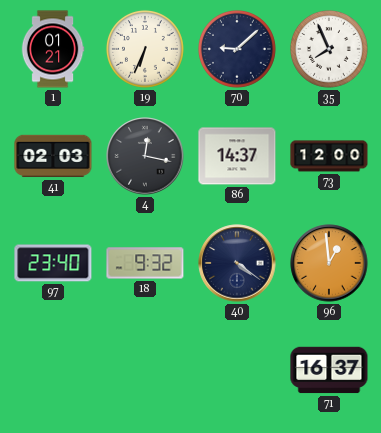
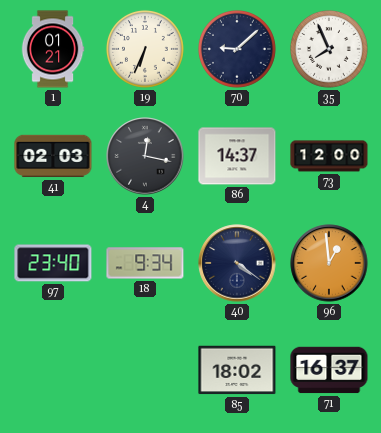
18: 9:32 -> 9:34 (145, 263)
85: none -> 18:02 (237, 370)
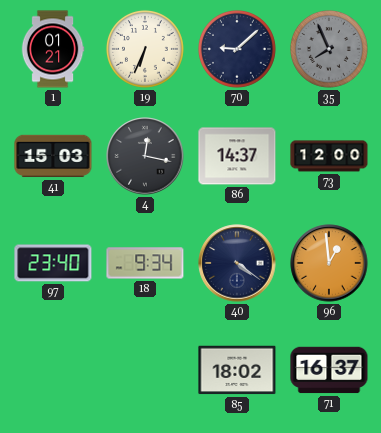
35 dial: white -> grey (329, 49)
41: 02:03 -> 15:03 (53, 156)
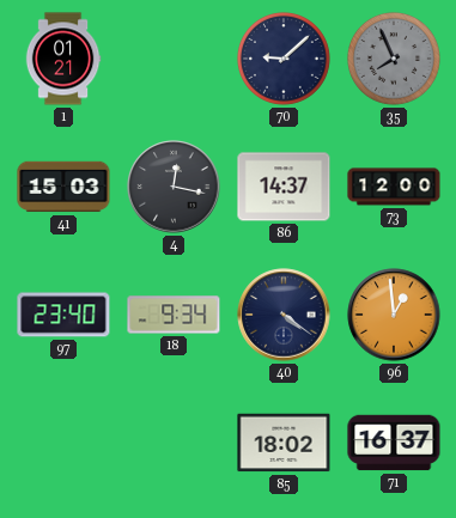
19: 6:34 -> none (145, 49)
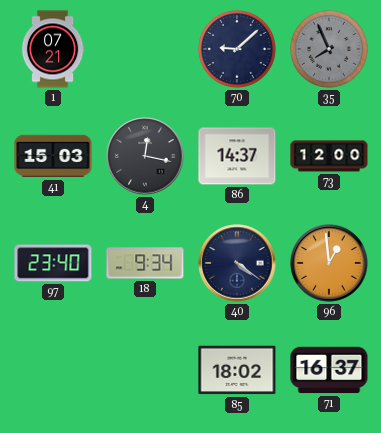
1: 01:21 -> 07:21 (53, 49)
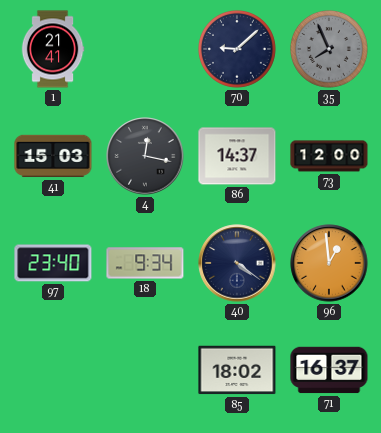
1: 07:21 -> 21:41 (53, 49)
